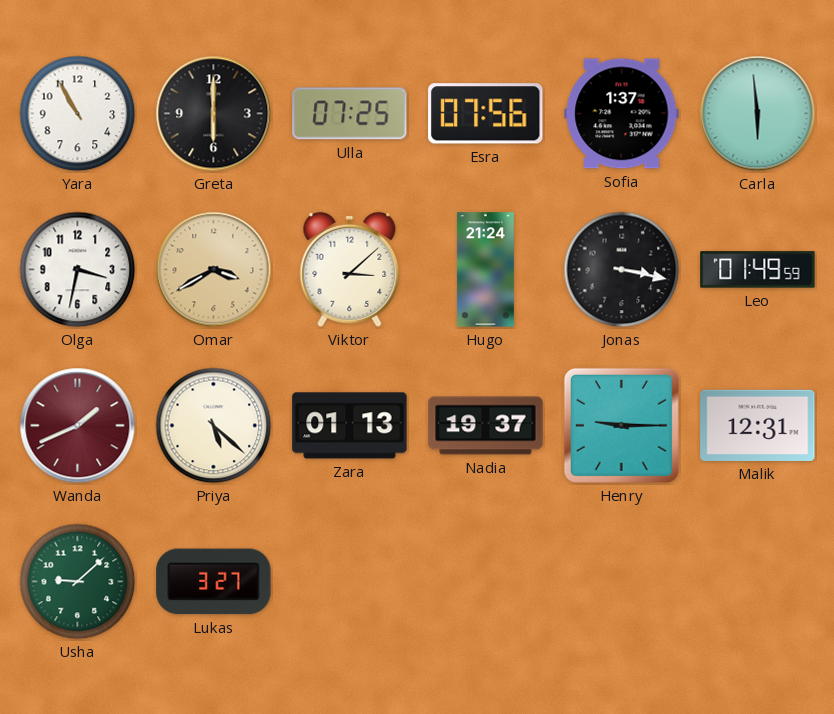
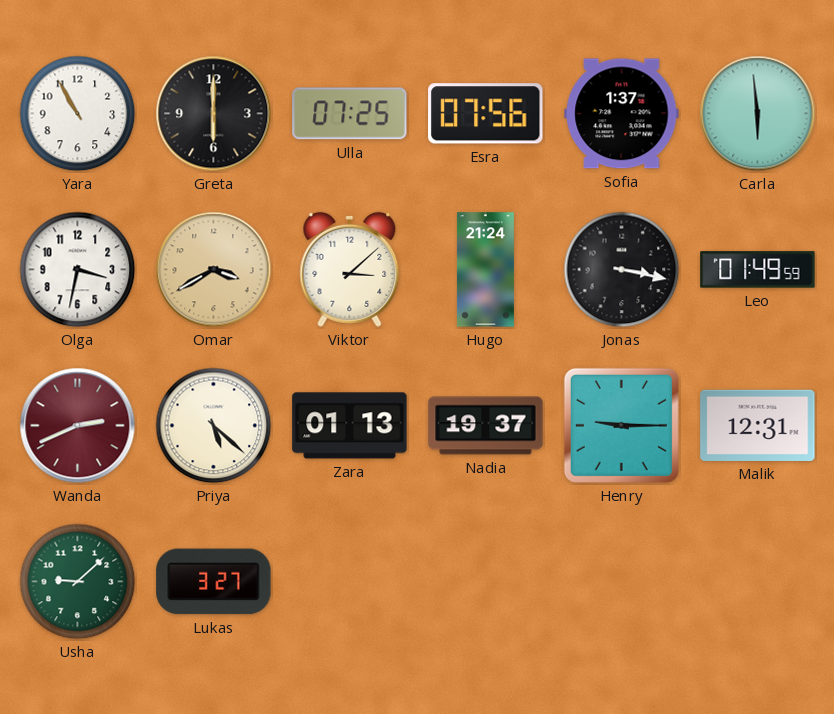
Wanda: 1:41 -> 2:41 (78, 426)
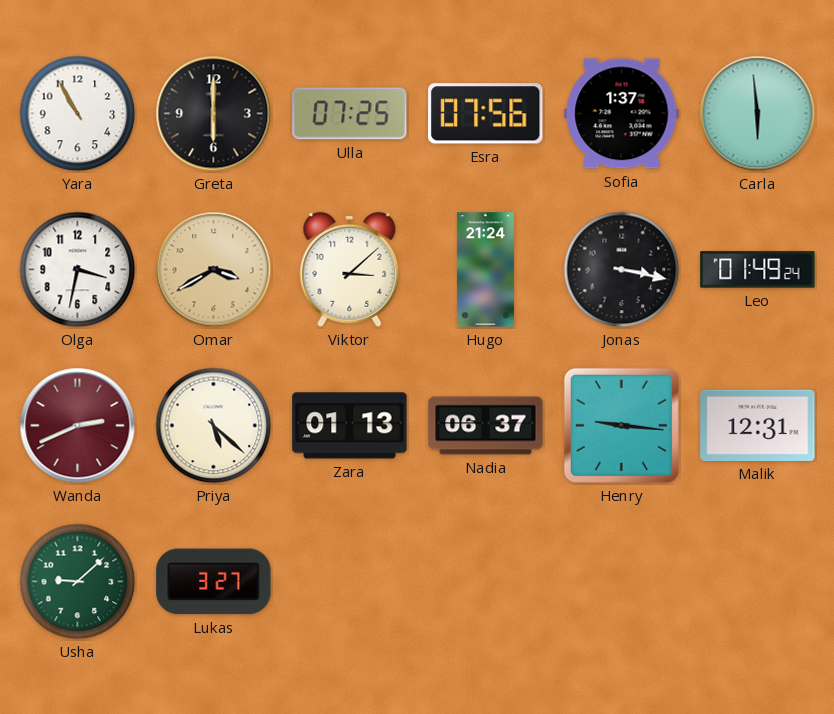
Leo: 01:49:59 -> 01:49:24 (758, 270)
Nadia: 19:37 -> 06:37 (486, 426)
Henry: 9:15 -> 9:16 (621, 425)
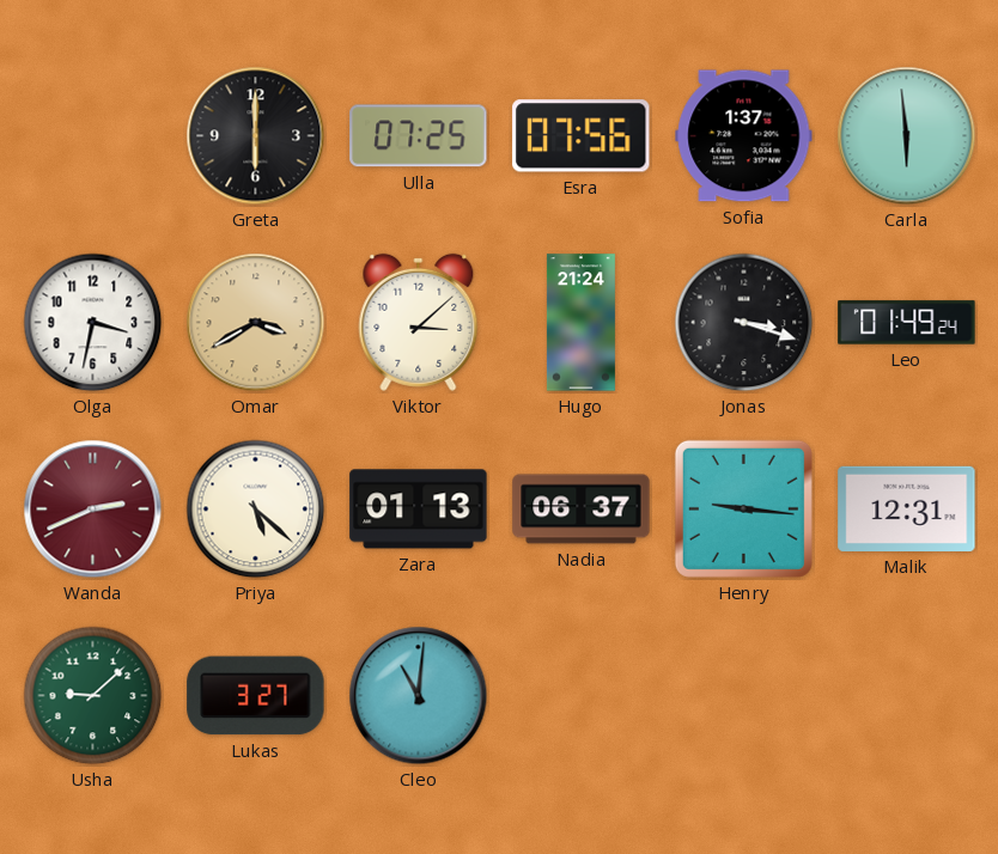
Yara: 10:55 -> none (78, 114)
Jonas: 3:17 -> 3:18 (744, 323)
Cleo: none -> 11:01 (419, 696)
